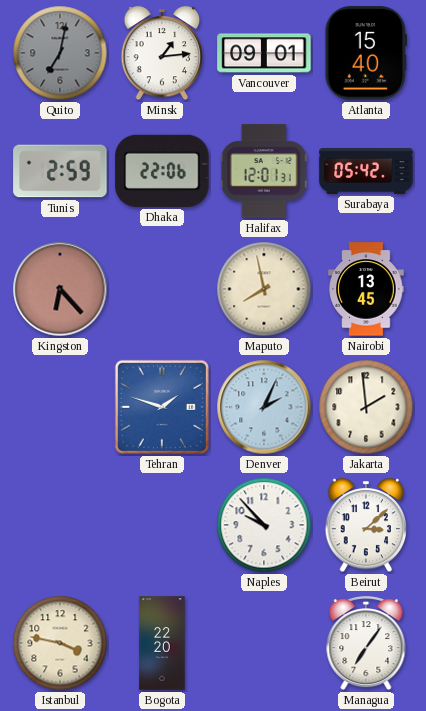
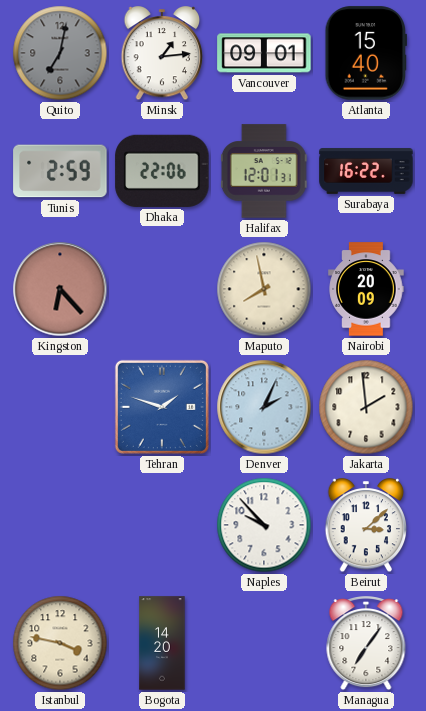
Surabaya: 05:42 -> 16:22 (366, 171)
Nairobi: 13:45 -> 20:09 (366, 289)
Bogota: 22:20 -> 14:20 (162, 643)
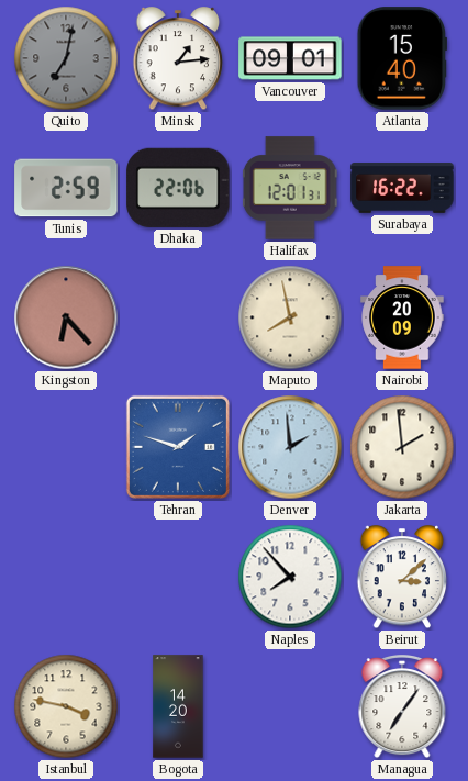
Denver: 2:04 -> 1:59 (290, 447)
Naples: 9:53 -> 7:53 (290, 577)
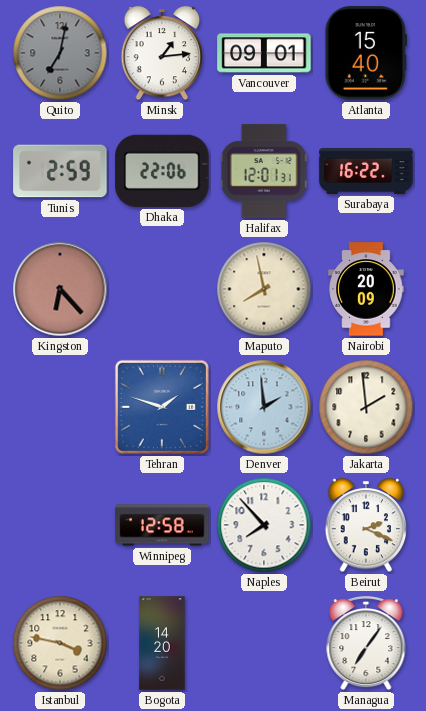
Winnipeg: none -> 12:58 (162, 525)
Beirut: 3:08 -> 2:19 (366, 526)
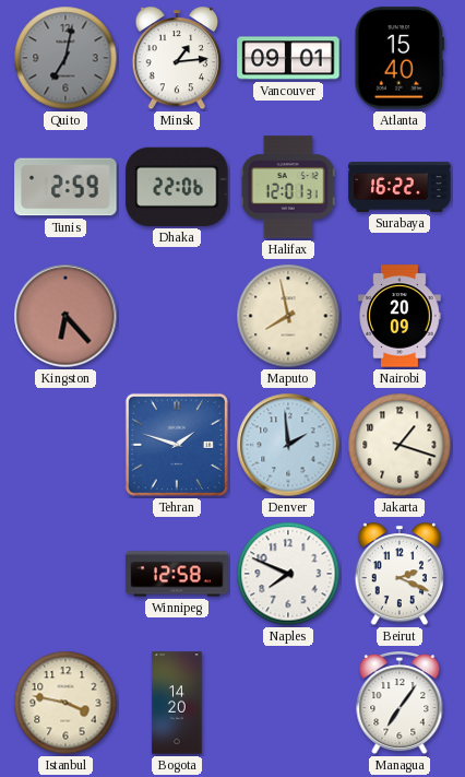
Jakarta: 1:59 -> 1:18 (400, 445)
Naples: 7:53 -> 7:49 (288, 574)
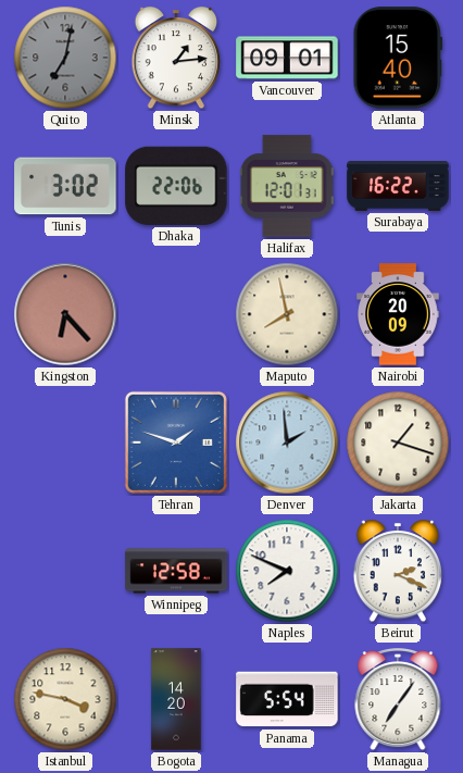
Tunis: 2:59 -> 3:02 (65, 186)
Panama: none -> 5:54 (287, 699)
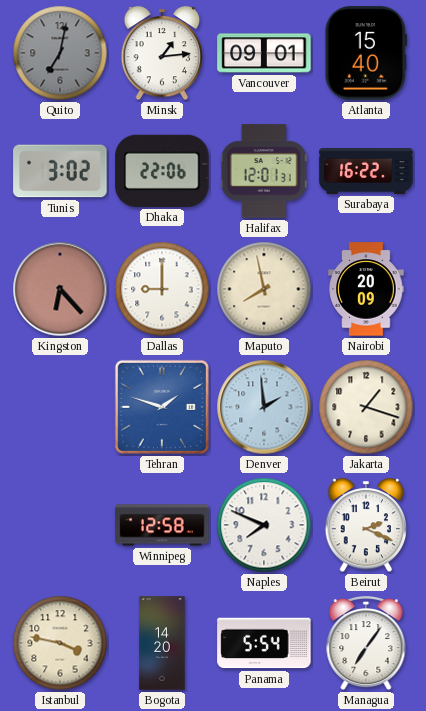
Dallas: none -> 9:00 (162, 289)
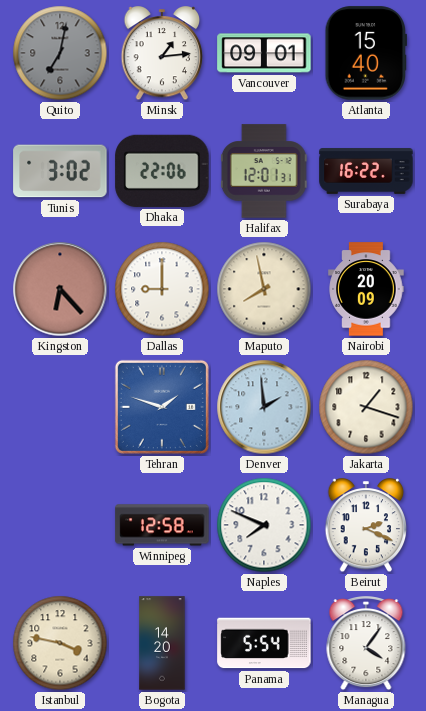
Managua: 7:06 -> 4:06 (366, 644)
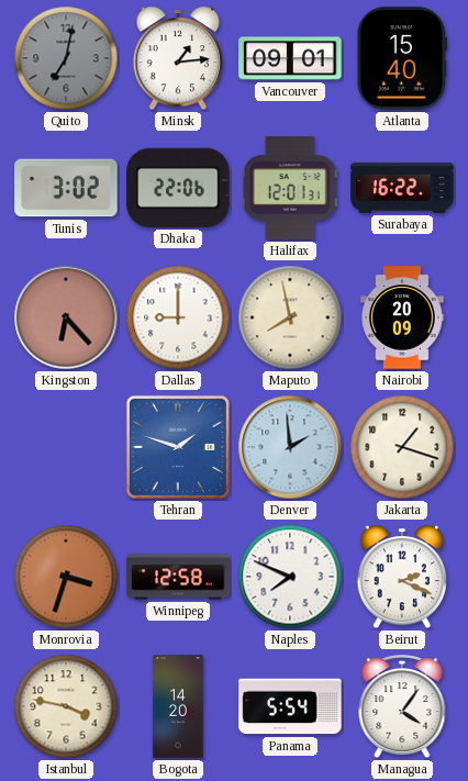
Monrovia: none -> 3:33 (66, 577)
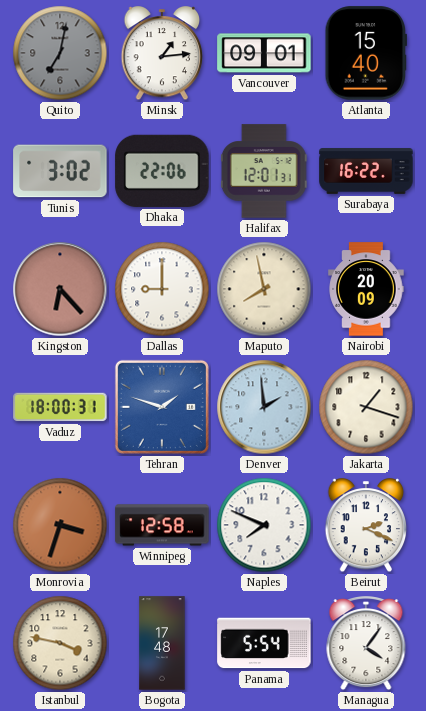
Vaduz: none -> 18:00 (60, 407)
Bogota: 14:20 -> 17:48 (162, 643)
